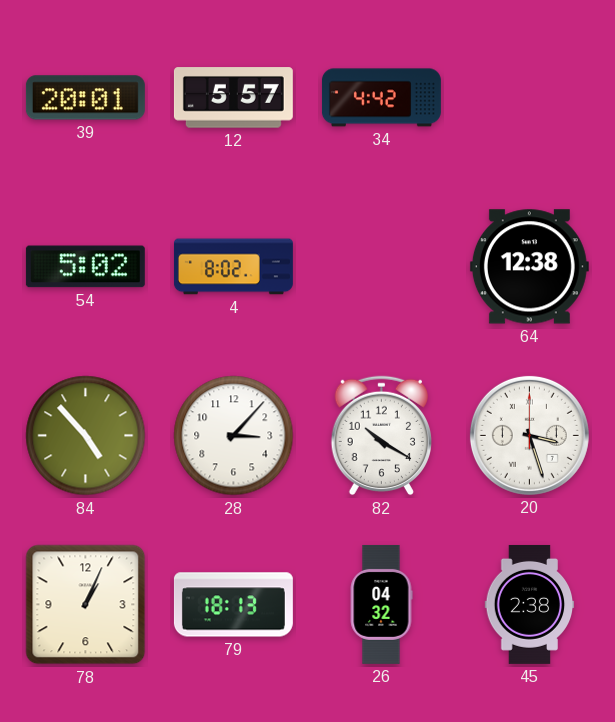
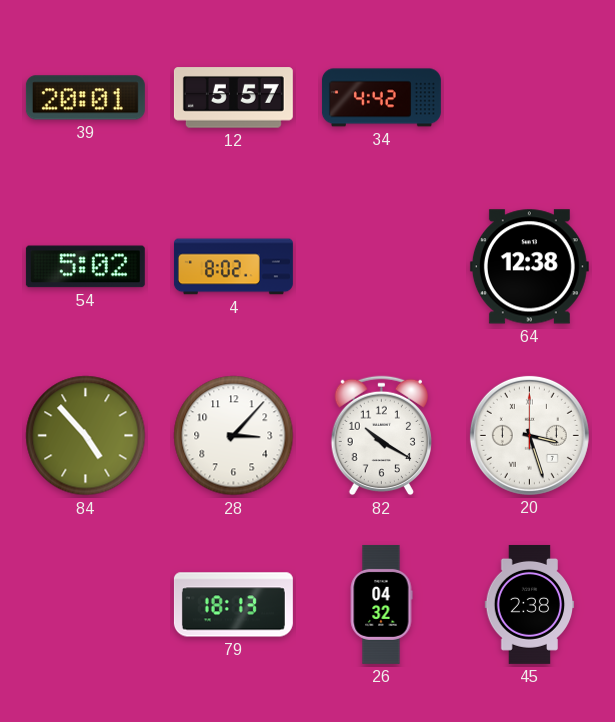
78: 1:04 -> none (86, 605)
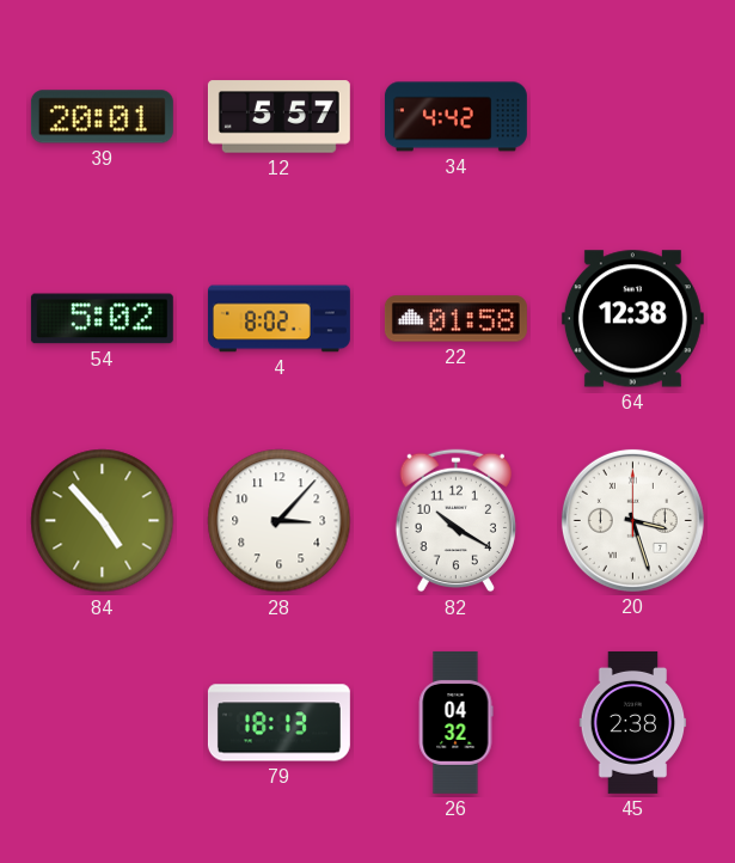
22: none -> 01:58 (455, 319)
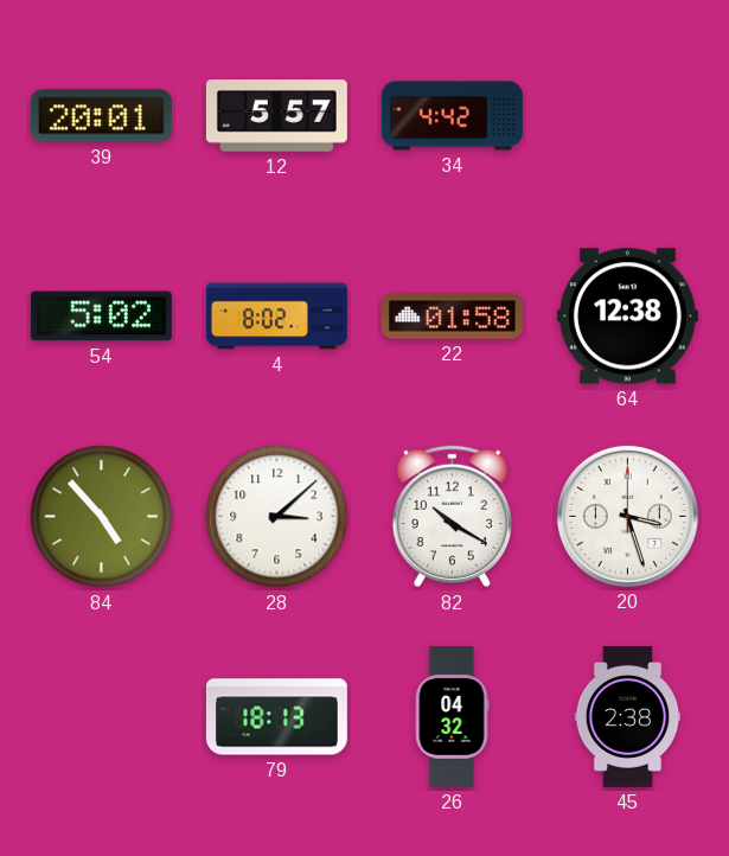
28: 3:07 -> 3:08 (277, 517)
